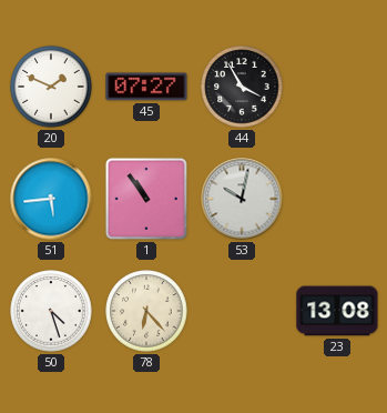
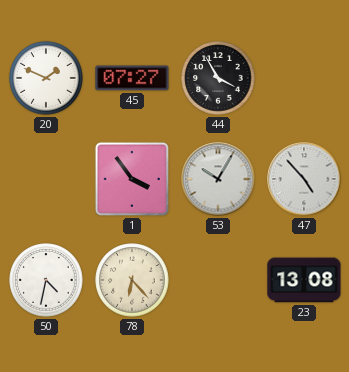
51: 5:44 -> none (51, 199)
1: 10:54 -> 3:54 (132, 179)
53: 10:02 -> 10:05 (218, 179)
47: none -> 4:53 (304, 179)
50: 4:27 -> 4:32 (46, 280)
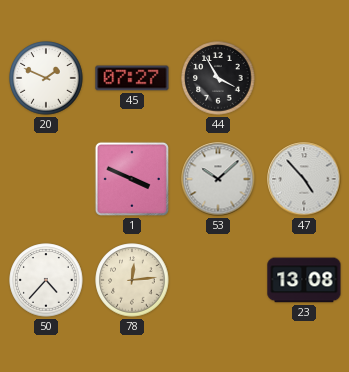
1: 3:54 -> 3:49 (132, 179)
53: 10:05 -> 10:08 (218, 179)
50: 4:32 -> 4:37 (46, 280)
78: 6:23 -> 12:14 (132, 280)
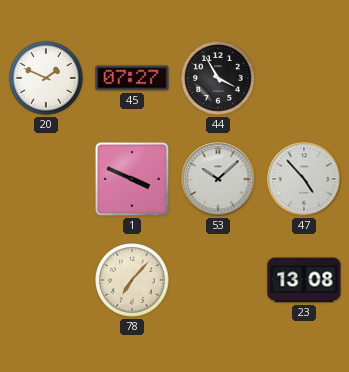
50: 4:37 -> none (46, 280)
78: 12:14 -> 7:07 (132, 280)
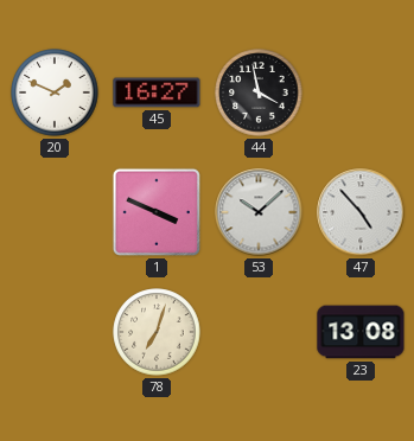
45: 07:27 -> 16:27 (157, 92)
44: 3:55 -> 3:58 (259, 92)
78: 7:07 -> 7:03 (157, 332)
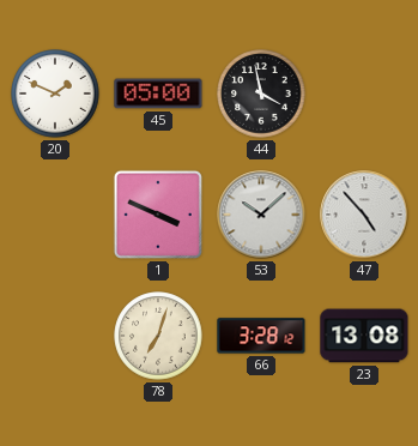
45: 16:27 -> 05:00 (158, 94)
66: none -> 3:28 (261, 336)
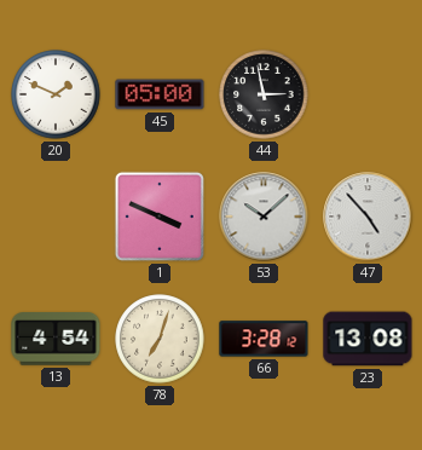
44: 3:58 -> 2:58 (264, 94)
13: none -> 4:54 (56, 339)
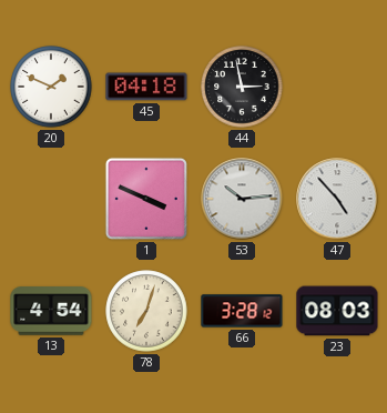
45: 05:00 -> 04:18 (146, 87)
53: 10:08 -> 10:14 (242, 199)
23: 13:08 -> 08:03 (337, 311)
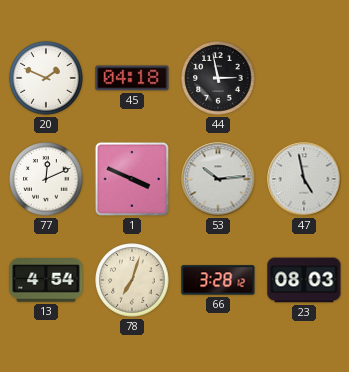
77: none -> 12:11 (46, 179)
47: 4:53 -> 4:58 (304, 179)
